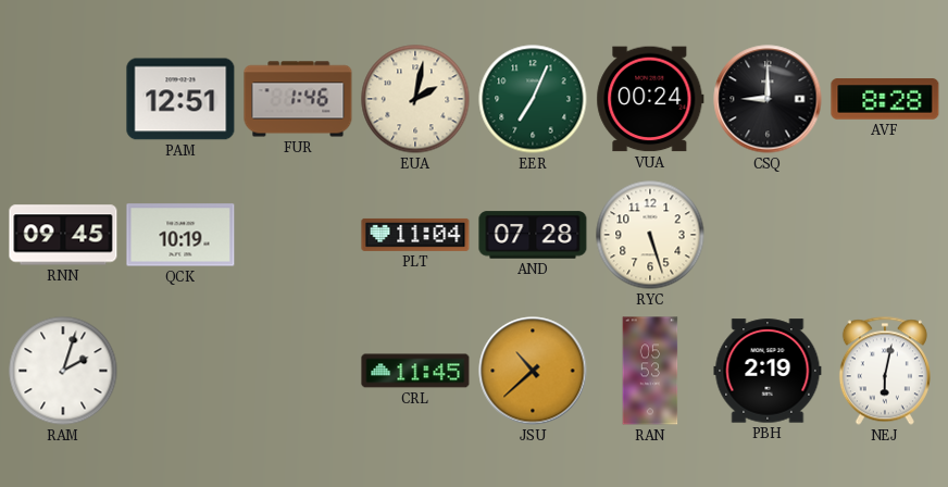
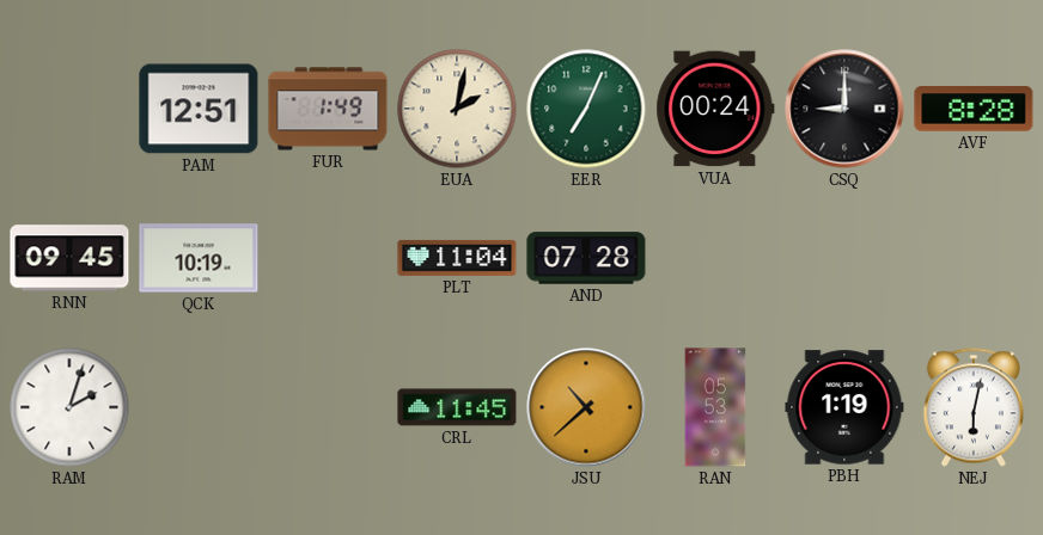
FUR: 1:46 -> 1:49 (328, 109)
RYC: 5:27 -> none (650, 235)
PBH: 2:19 -> 1:19 (844, 407)
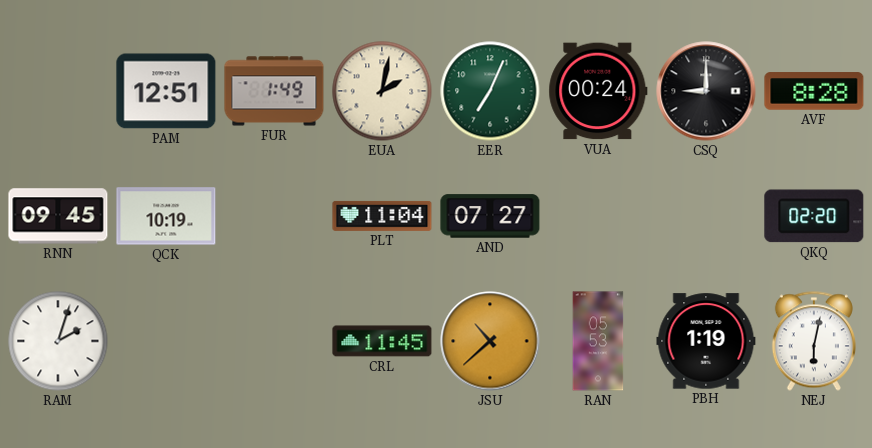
AND: 07:28 -> 07:27 (490, 216)
QKQ: none -> 02:20 (814, 216)
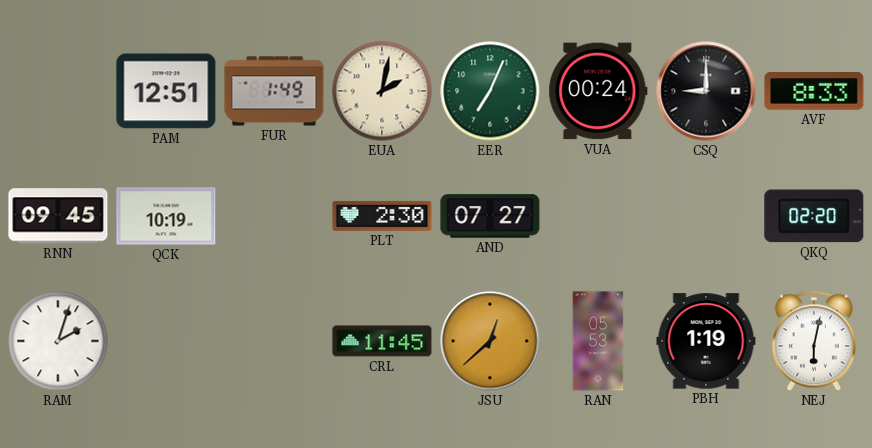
AVF: 8:28 -> 8:33 (814, 91)
PLT: 11:04 -> 2:30 (382, 216)
JSU: 10:38 -> 12:38 (490, 341)
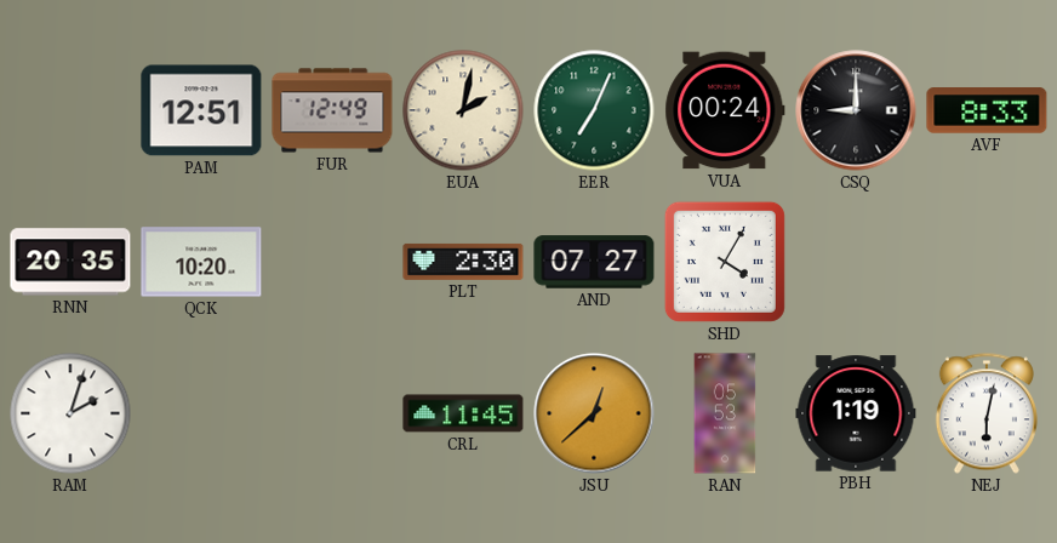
FUR: 1:49 -> 12:49 (332, 110)
RNN: 09:45 -> 20:35 (70, 262)
QCK: 10:19 -> 10:20 (201, 262)
SHD: none -> 4:05 (725, 262)
QKQ: 02:20 -> none (814, 216)
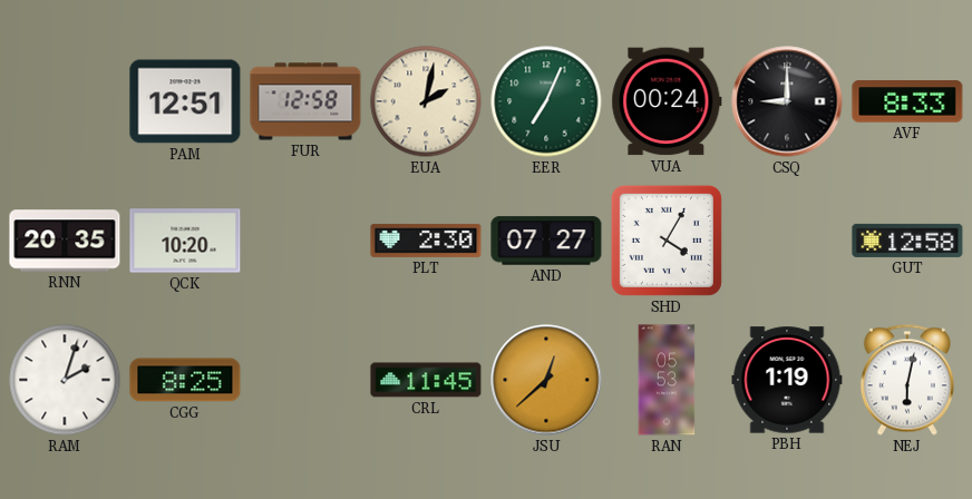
FUR: 12:49 -> 12:58 (305, 101)
GUT: none -> 12:58 (907, 241)
CGG: none -> 8:25 (185, 380)
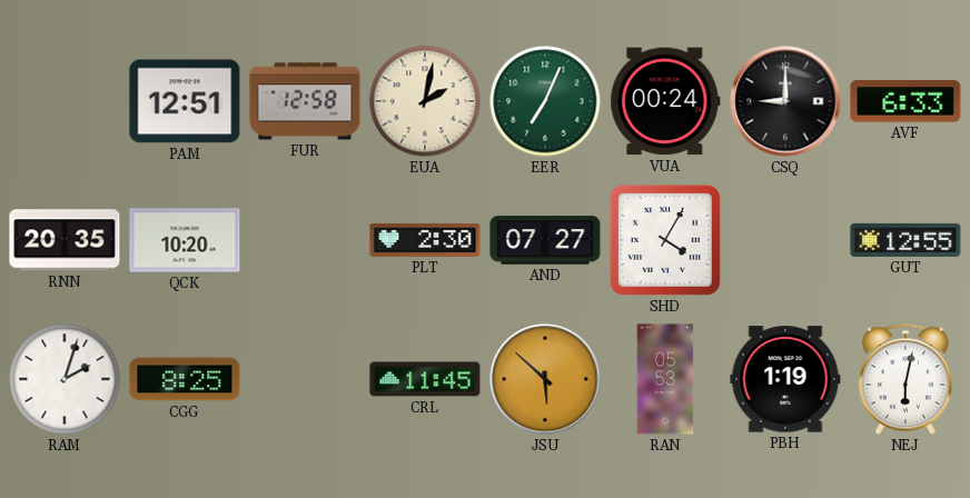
AVF: 8:33 -> 6:33 (905, 101)
GUT: 12:58 -> 12:55 (905, 240)
JSU: 12:38 -> 5:52 (545, 379)
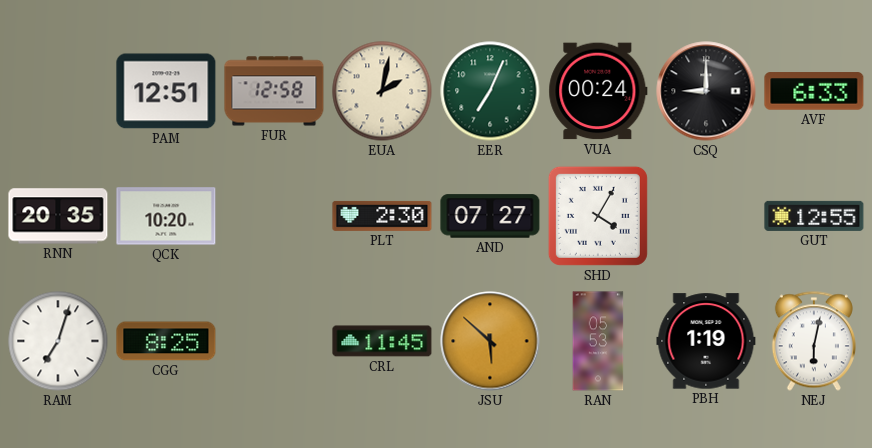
RAM: 2:03 -> 7:03 (58, 341)
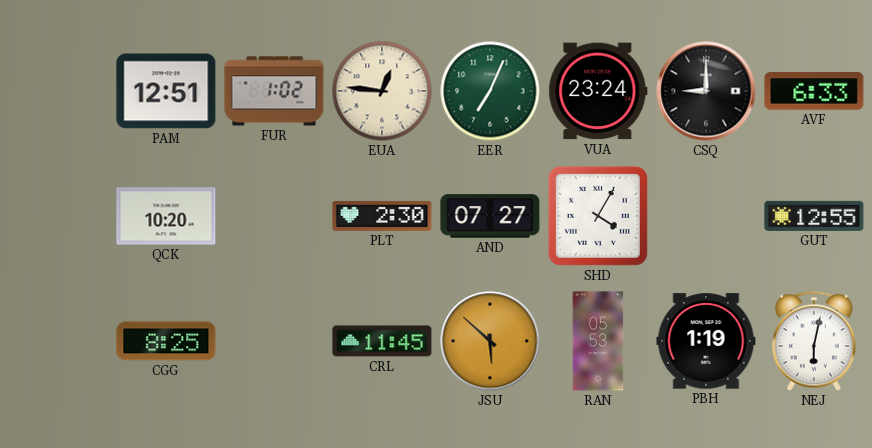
FUR: 12:58 -> 1:02 (274, 91)
EUA: 2:02 -> 12:46 (382, 91)
VUA: 00:24 -> 23:24 (598, 91)
RNN: 20:35 -> none (58, 216)
RAM: 7:03 -> none (58, 341)
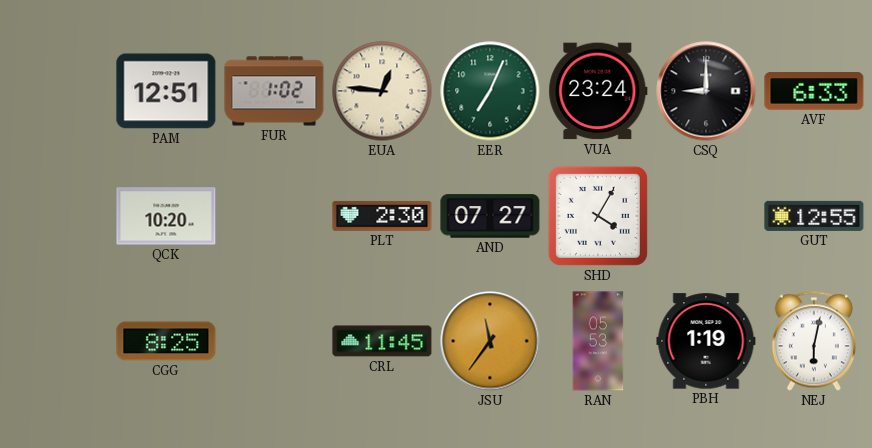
JSU: 5:52 -> 11:36 (490, 341)
